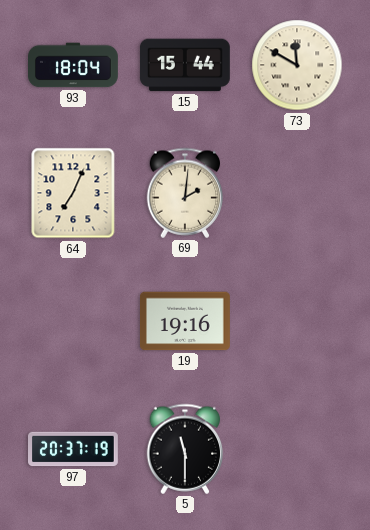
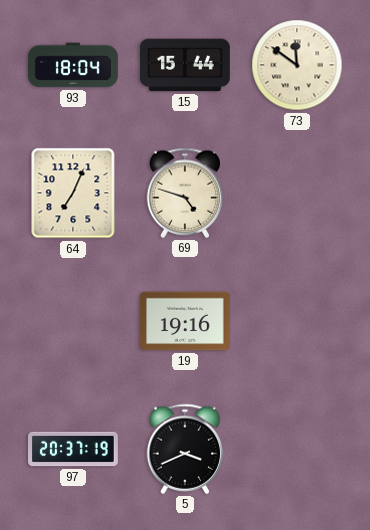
73: 11:50 -> 11:51 (297, 65)
69: 2:01 -> 4:48 (185, 193)
5: 11:30 -> 3:41 (185, 449)
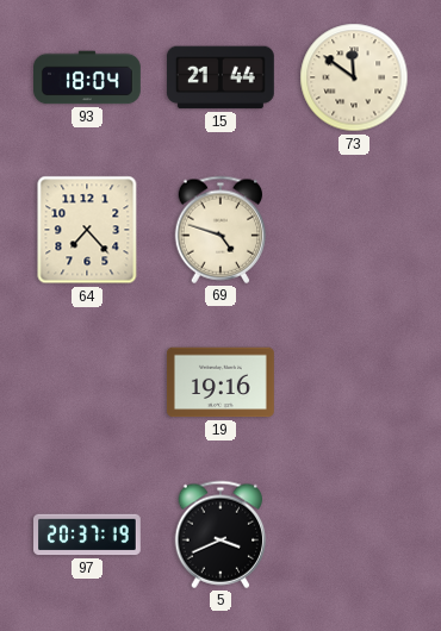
15: 15:44 -> 21:44 (220, 77)
64: 7:04 -> 7:23 (87, 230)
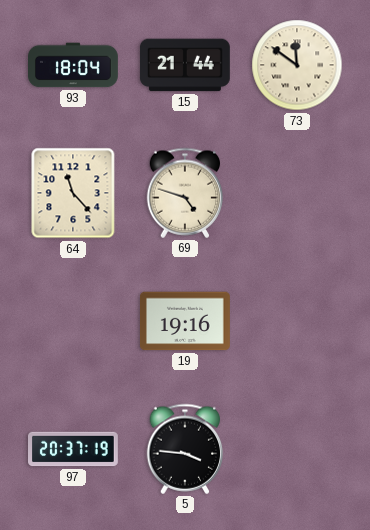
64: 7:23 -> 11:23 (73, 193)
5: 3:41 -> 3:46 (185, 449)
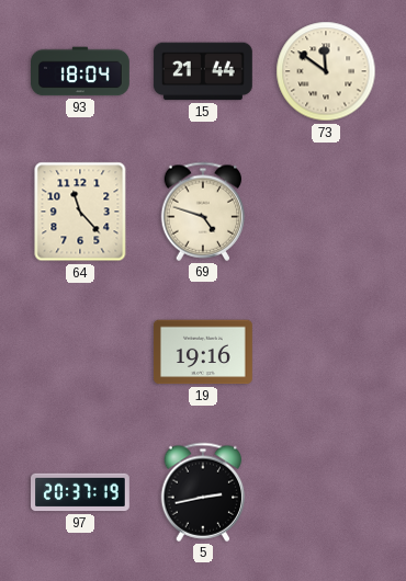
5: 3:46 -> 2:43 (203, 492)
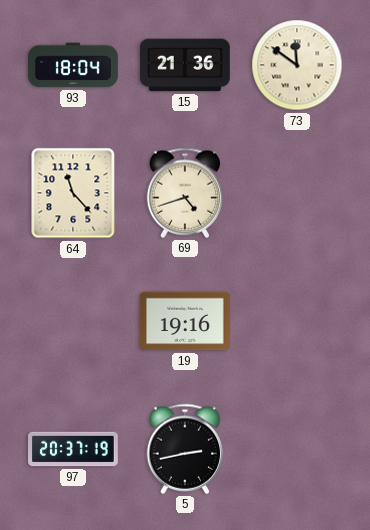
15: 21:44 -> 21:36 (185, 65)
69: 4:48 -> 4:42 (185, 193)
